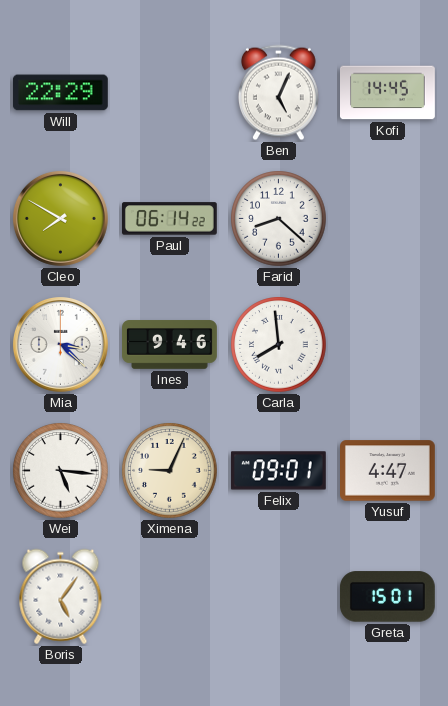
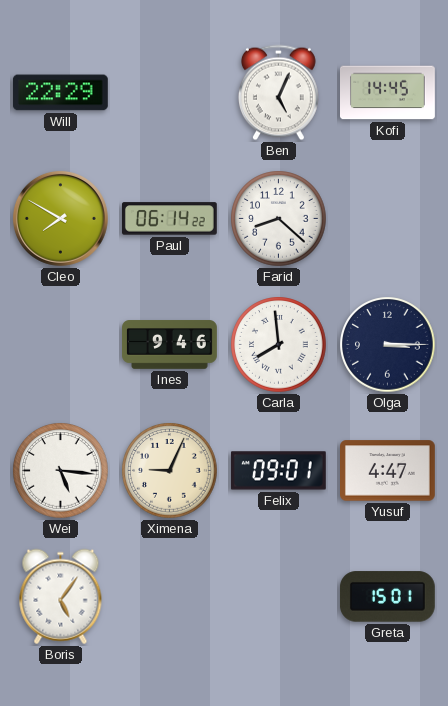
Mia: 3:22 -> none (60, 344)
Olga: none -> 3:15 (388, 345)
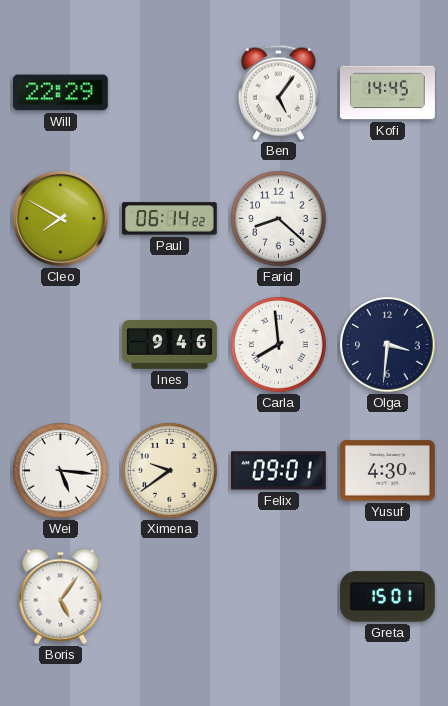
Ben: 5:04 -> 5:06 (278, 93)
Olga: 3:15 -> 3:31 (388, 345)
Ximena: 9:04 -> 9:39 (170, 471)
Yusuf: 4:47 -> 4:30 (388, 471)
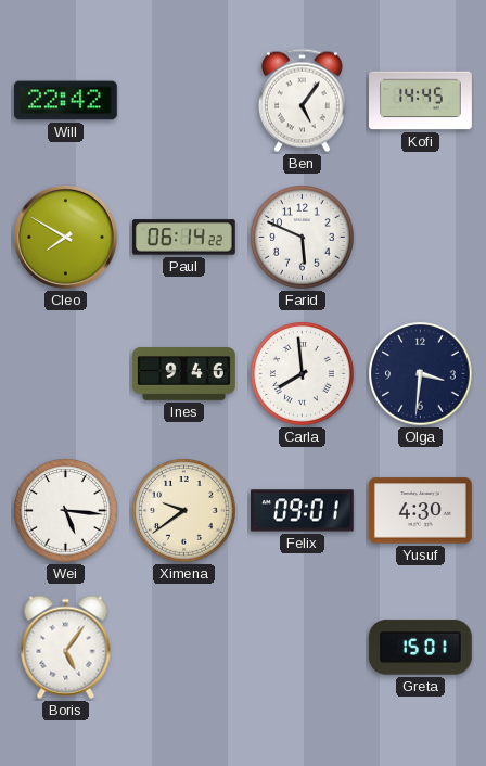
Will: 22:29 -> 22:42 (65, 101)
Farid: 8:22 -> 5:49 (303, 238)
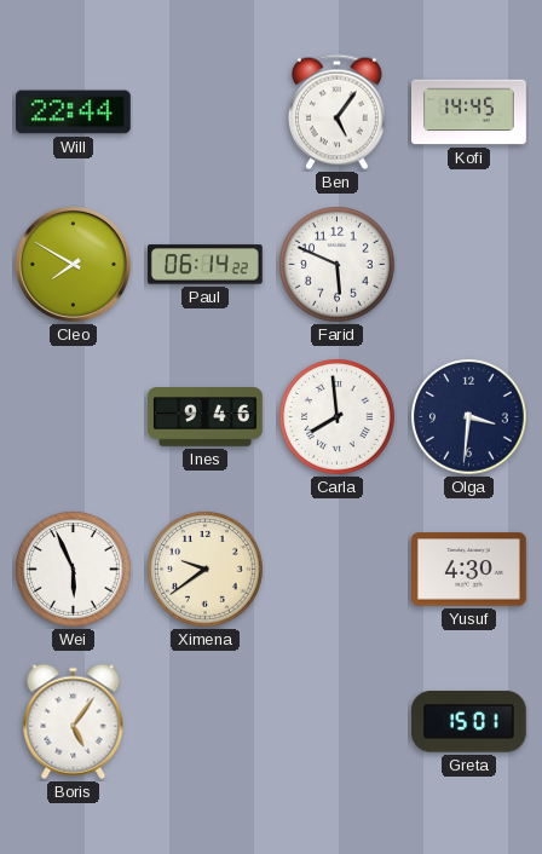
Will: 22:42 -> 22:44 (73, 112)
Wei: 5:16 -> 5:56 (74, 570)
Felix: 09:01 -> none (302, 511)
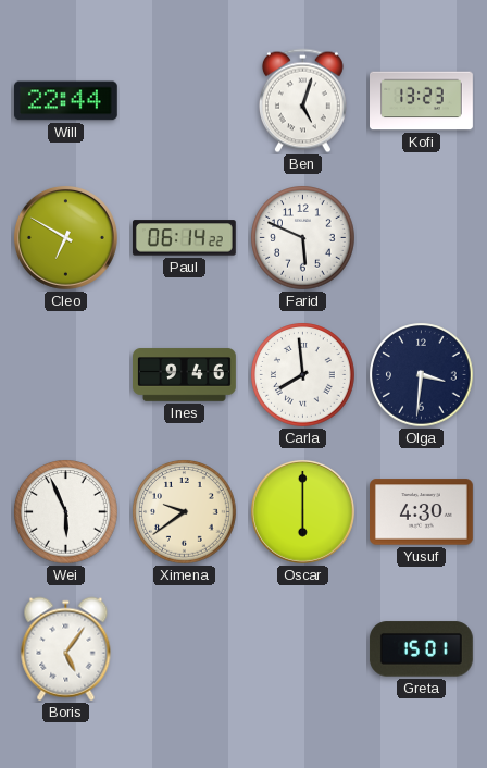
Ben: 5:06 -> 5:03 (302, 101)
Kofi: 14:45 -> 13:23 (422, 101)
Cleo: 7:50 -> 6:50 (65, 237)
Oscar: none -> 6:00 (302, 511)
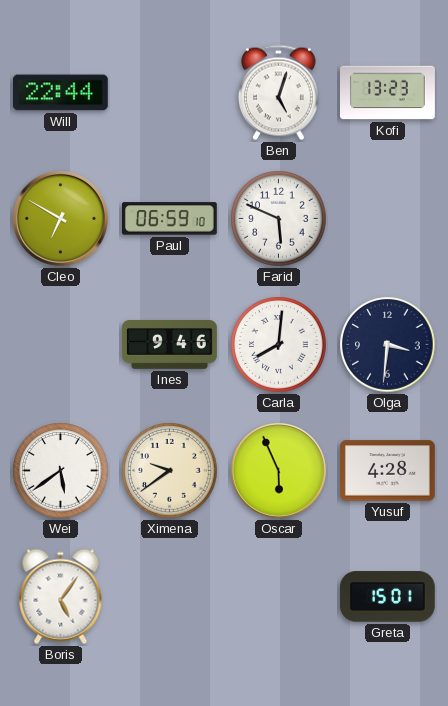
Paul: 06:14 -> 06:59 (169, 219)
Carla: 7:59 -> 8:01 (279, 345)
Wei: 5:56 -> 5:39 (61, 471)
Oscar: 6:00 -> 5:56 (278, 470)
Yusuf: 4:30 -> 4:28 (388, 471)
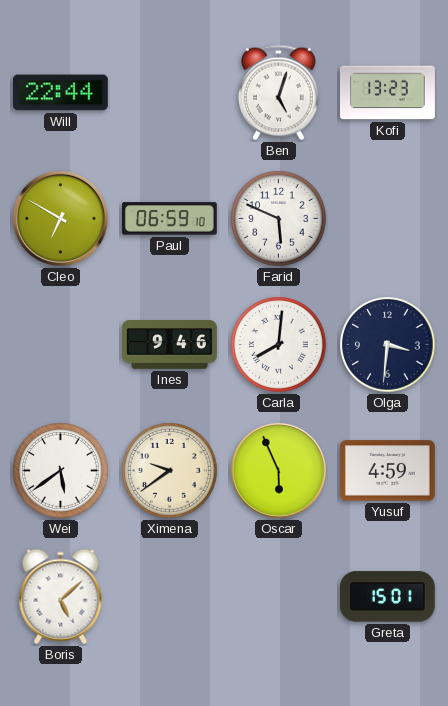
Yusuf: 4:28 -> 4:59 (388, 471)
Boris: 5:06 -> 5:08 (61, 597)
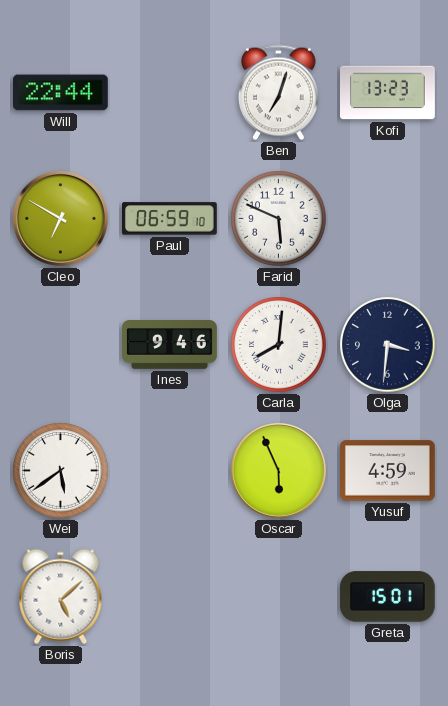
Ben: 5:03 -> 7:03 (278, 93)
Ximena: 9:39 -> none (170, 471)
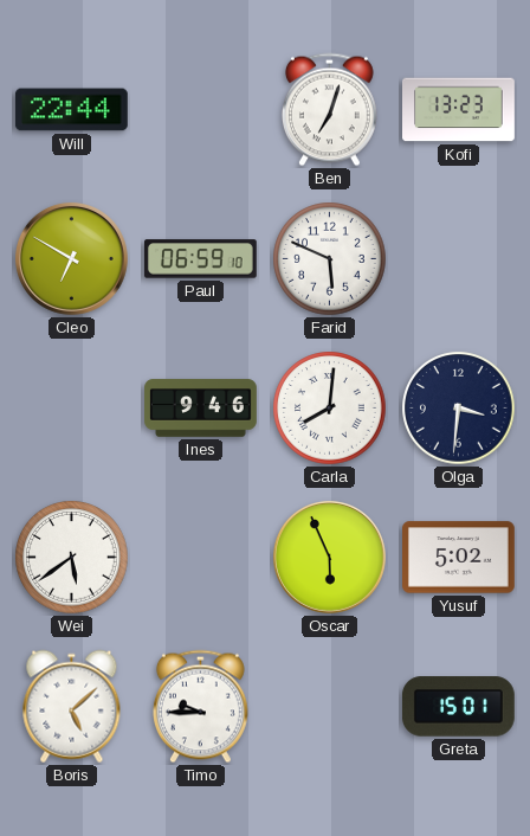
Yusuf: 4:59 -> 5:02 (459, 558)
Timo: none -> 9:45 (200, 707)
